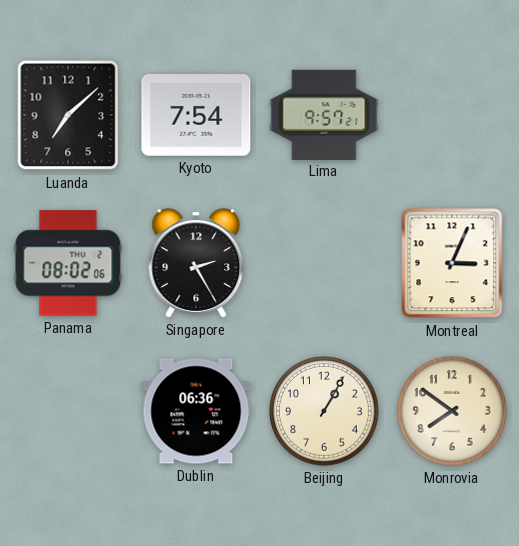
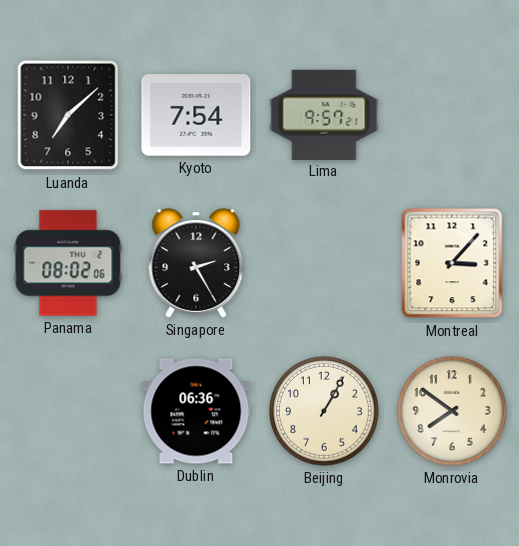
Montreal: 3:04 -> 3:07 (452, 263)
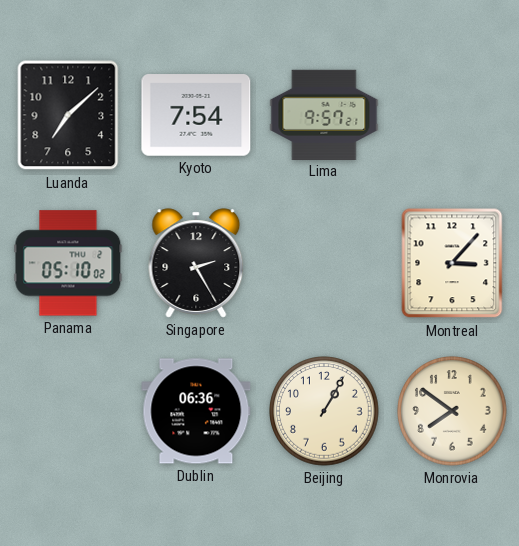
Panama: 08:02 -> 05:10 (68, 263)
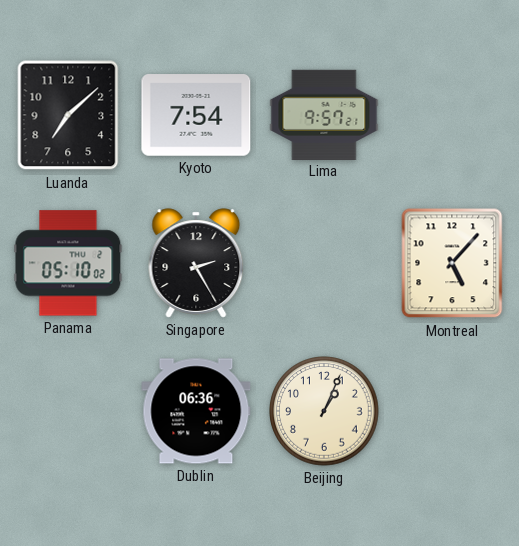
Montreal: 3:07 -> 5:07 (452, 263)
Beijing: 1:05 -> 1:04 (324, 411)
Monrovia: 7:51 -> none (452, 411)
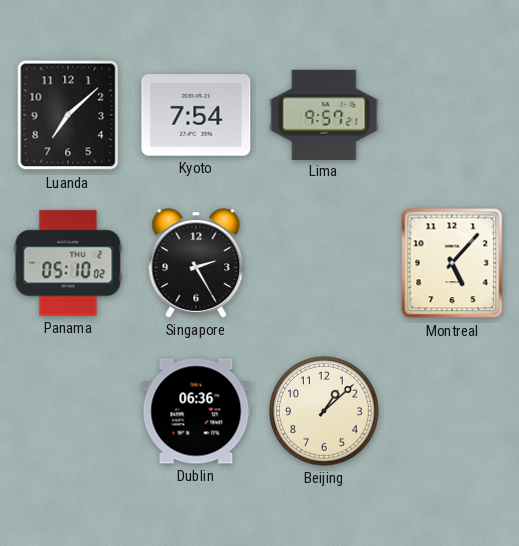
Beijing: 1:04 -> 1:08 (324, 411)
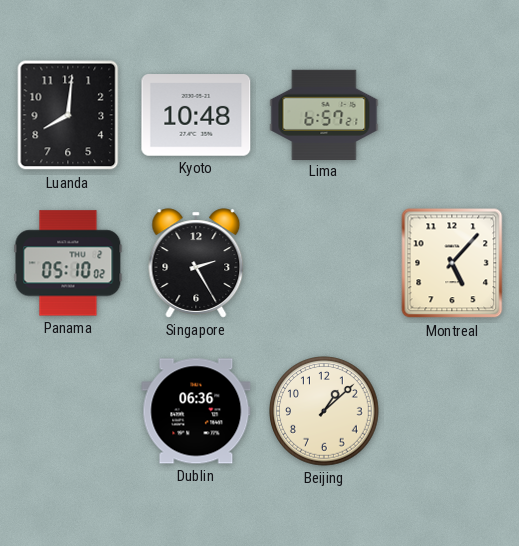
Luanda: 7:08 -> 8:01 (68, 115)
Kyoto: 7:54 -> 10:48 (196, 115)
Lima: 9:57 -> 6:57 (324, 114)
